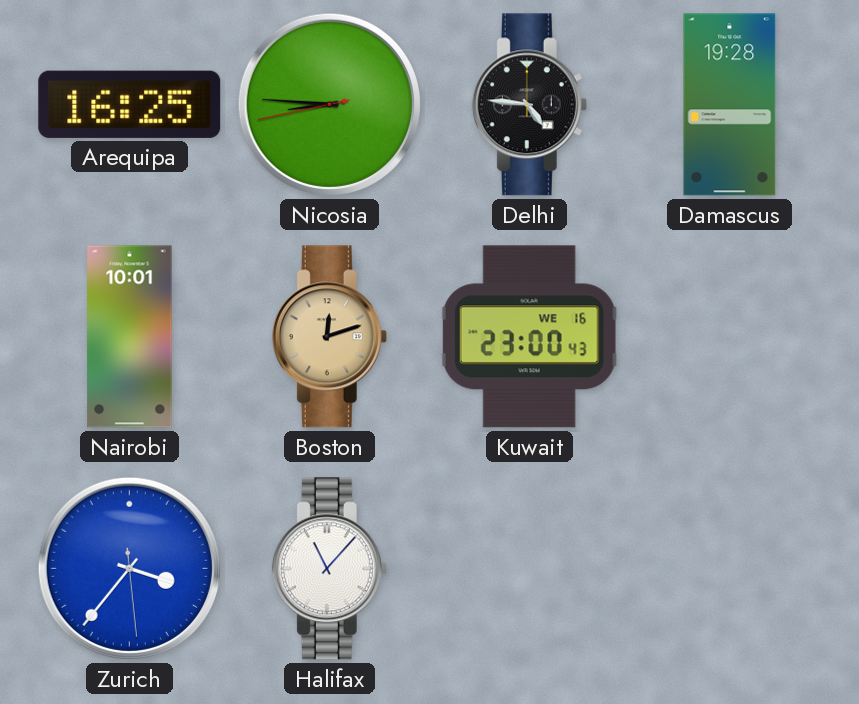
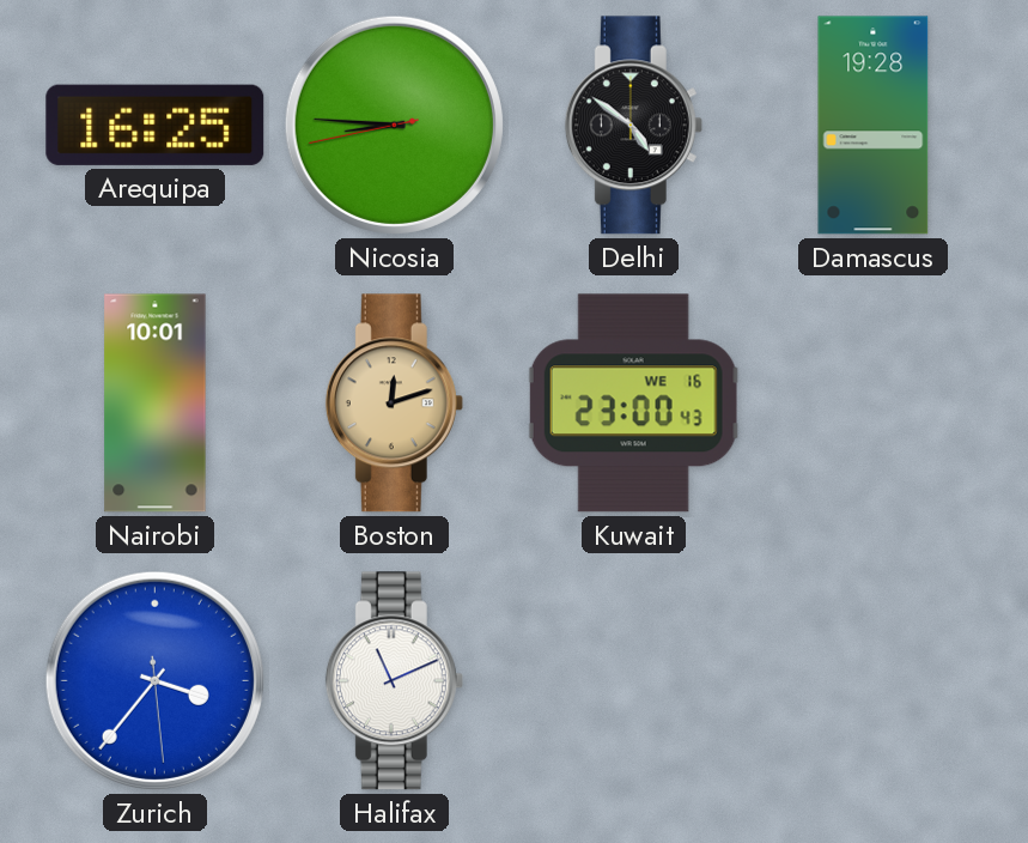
Delhi: 4:46 -> 4:51 (633, 126)
Halifax: 11:07 -> 11:11 (394, 681)
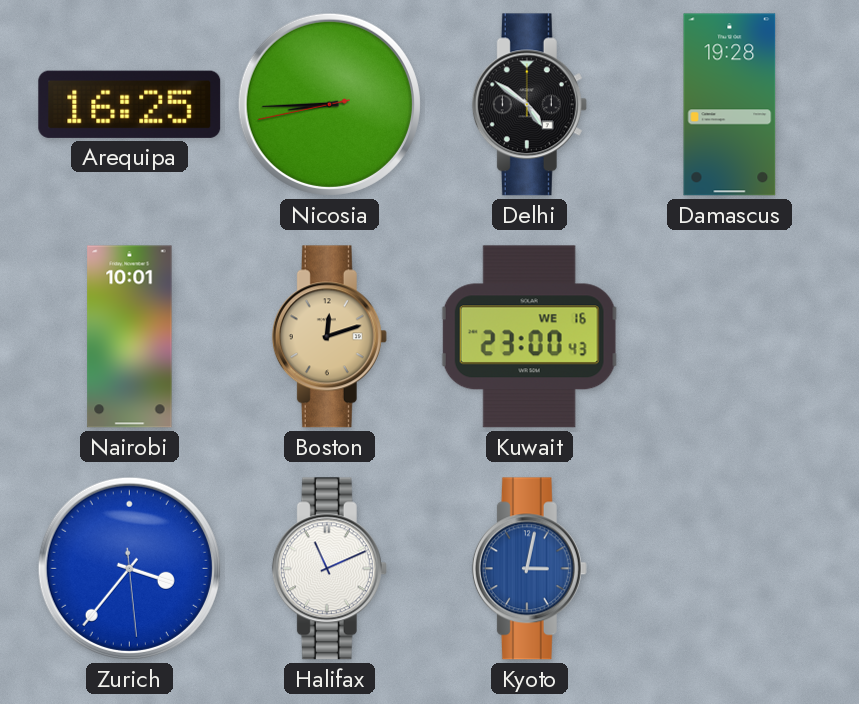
Nicosia: 8:45 -> 8:44 (329, 104)
Kyoto: none -> 3:02 (529, 569)
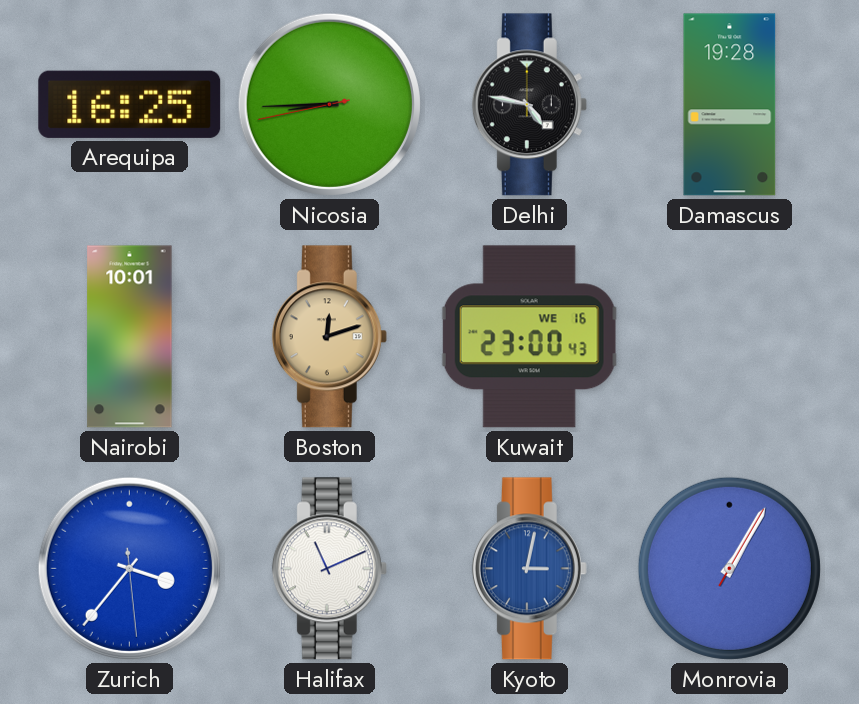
Delhi: 4:51 -> 4:47 (529, 105)
Monrovia: none -> 1:05 (729, 568)
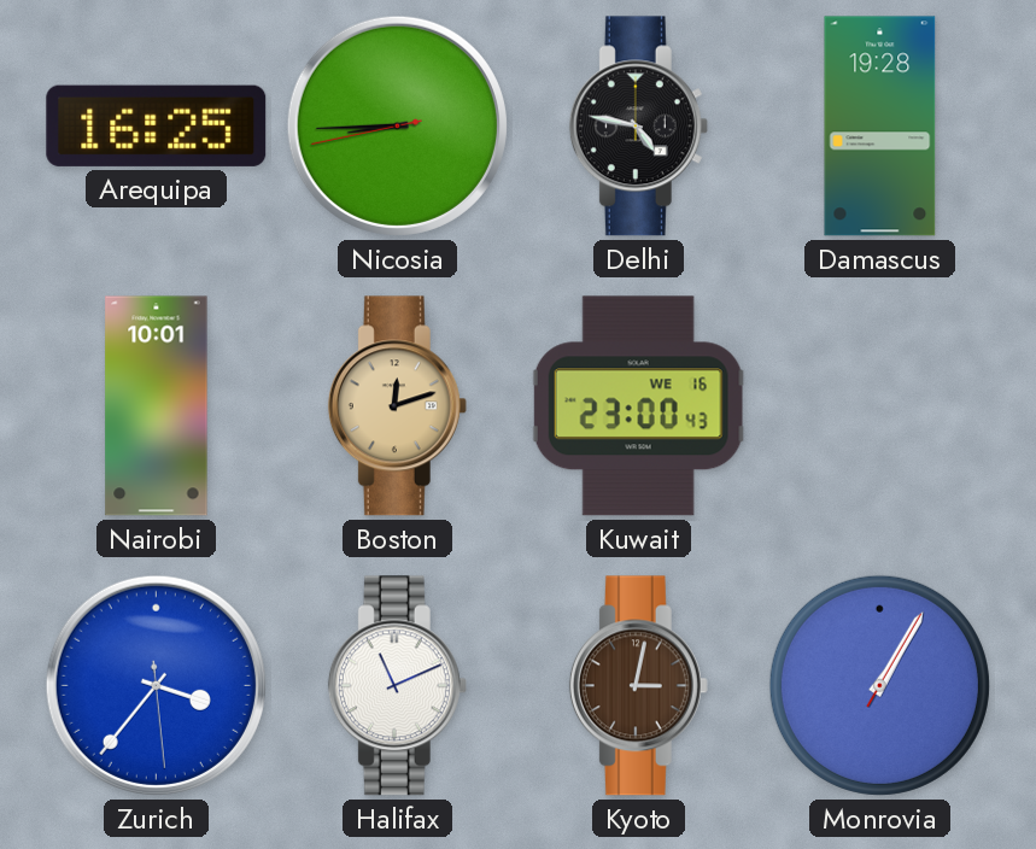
Kyoto dial: blue -> brown (638, 686)
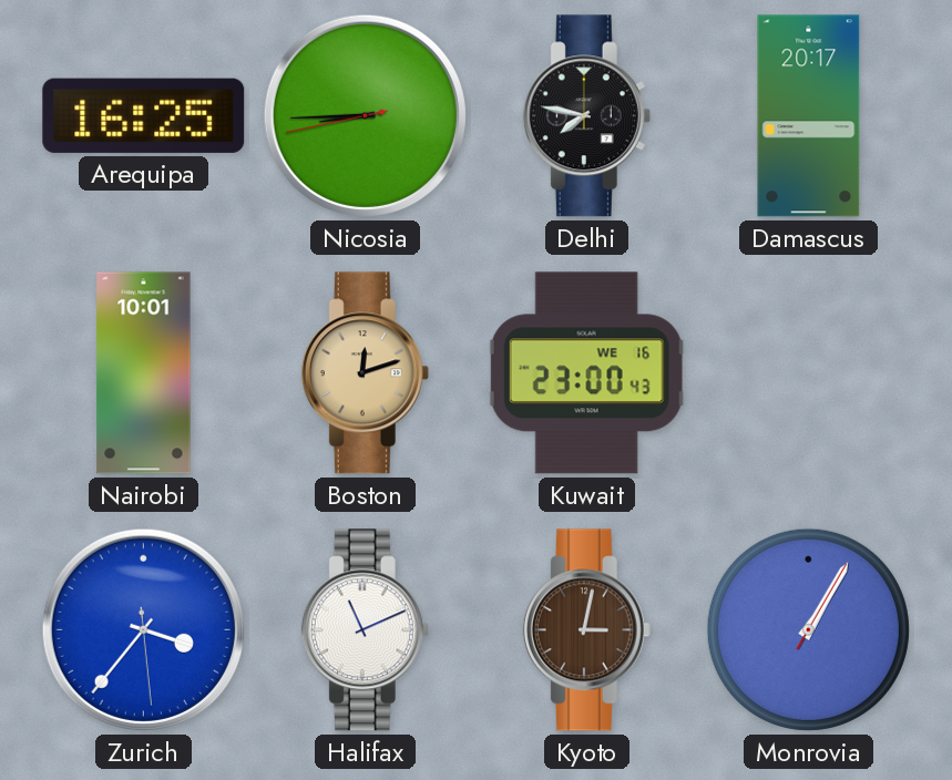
Delhi: 4:47 -> 7:47 (586, 116)
Damascus: 19:28 -> 20:17 (809, 116)
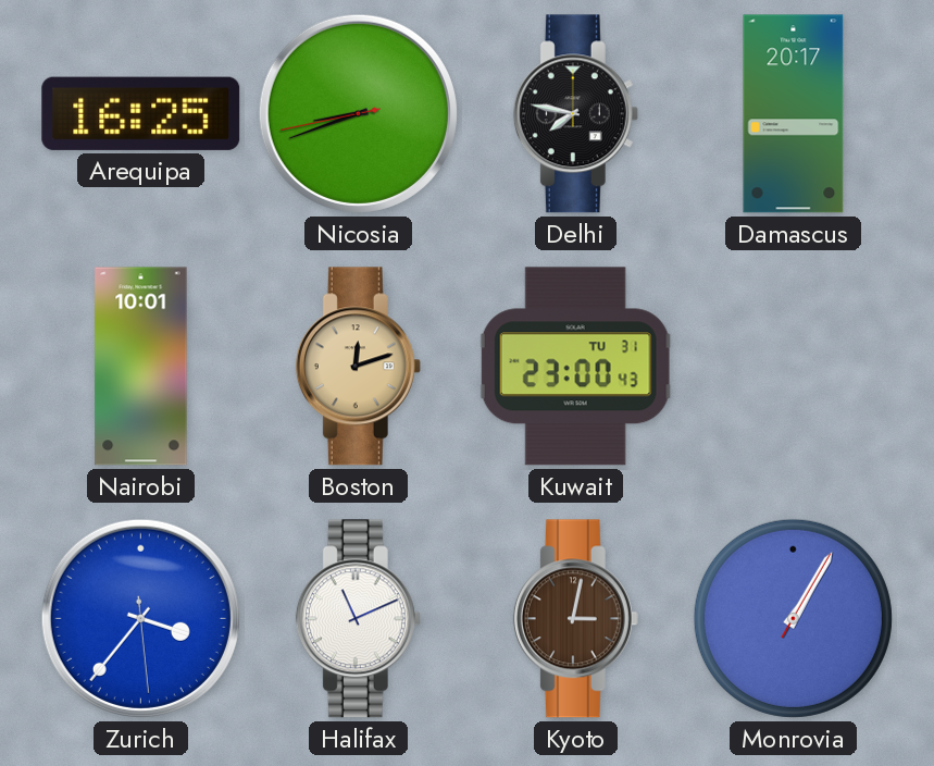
Nicosia: 8:44 -> 8:41 (358, 113)
Kuwait date: WE 16 -> TU 31 (575, 367)
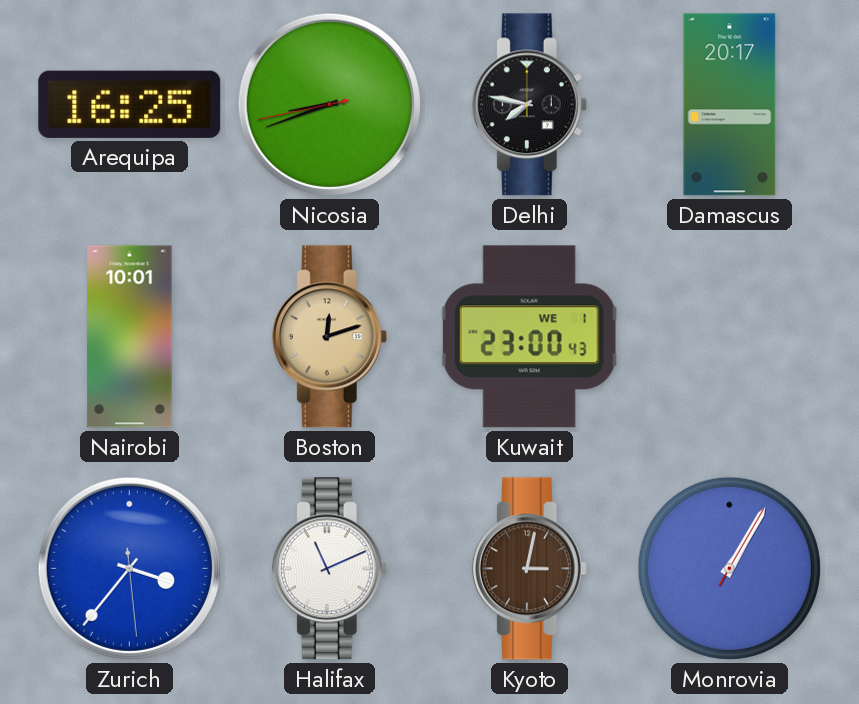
Kuwait date: TU 31 -> WE 1 (529, 337)
